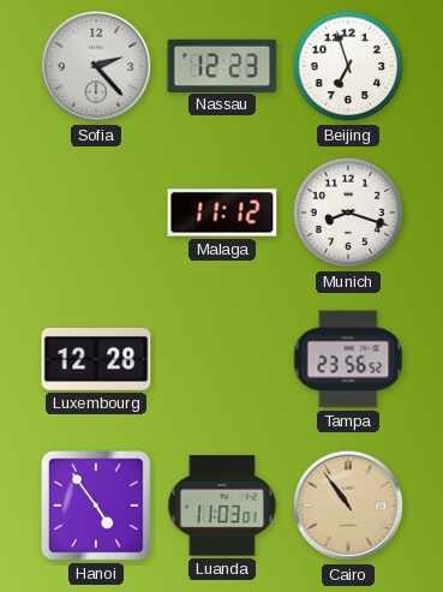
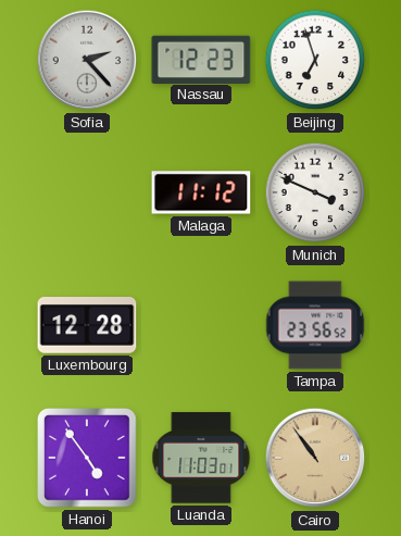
Munich: 8:18 -> 3:49 (315, 192)
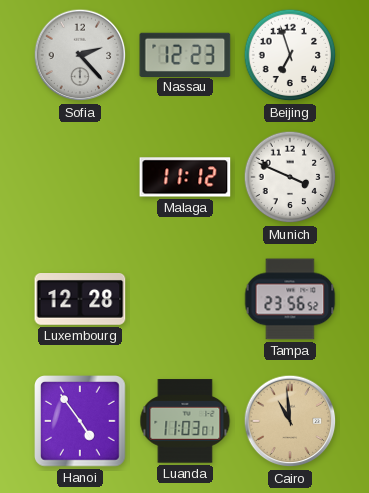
Cairo: 10:54 -> 10:59 (290, 421)
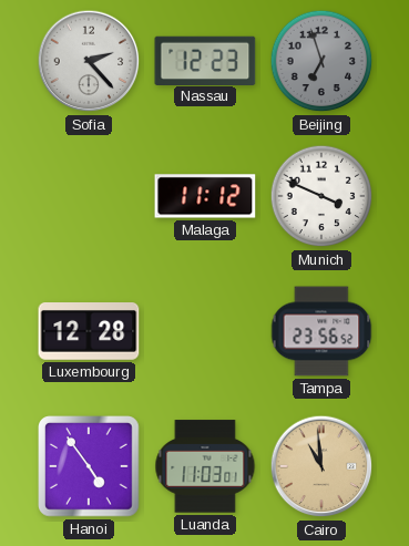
Beijing dial: white -> grey (321, 61)
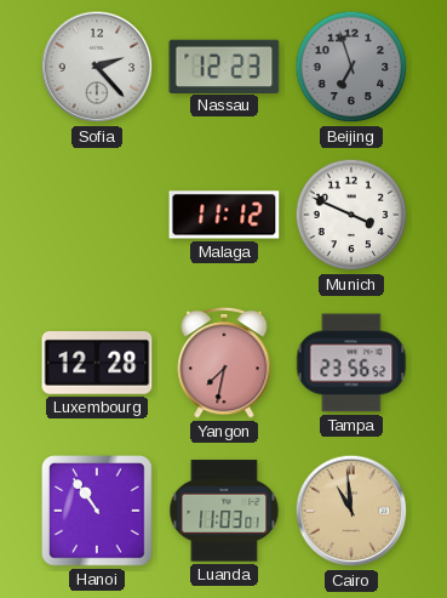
Yangon: none -> 7:32 (224, 363)
Hanoi: 4:54 -> 10:54 (98, 512)
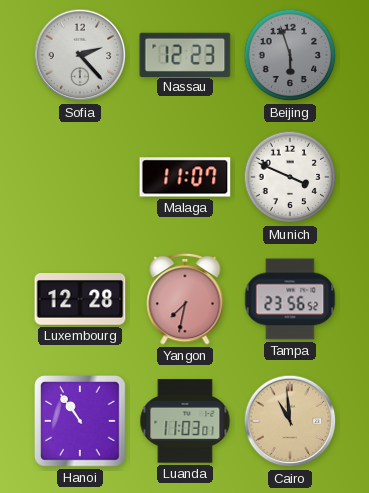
Beijing: 6:57 -> 5:57 (290, 55)
Malaga: 11:12 -> 11:07 (185, 177)
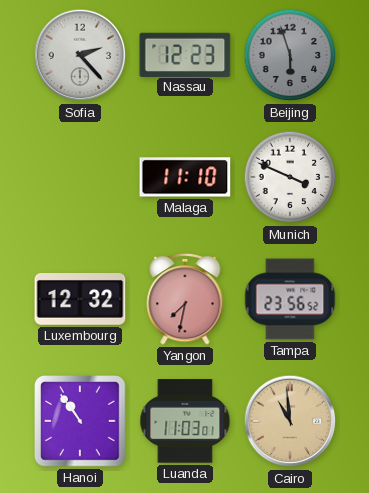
Malaga: 11:07 -> 11:10 (185, 177)
Luxembourg: 12:28 -> 12:32 (80, 300)
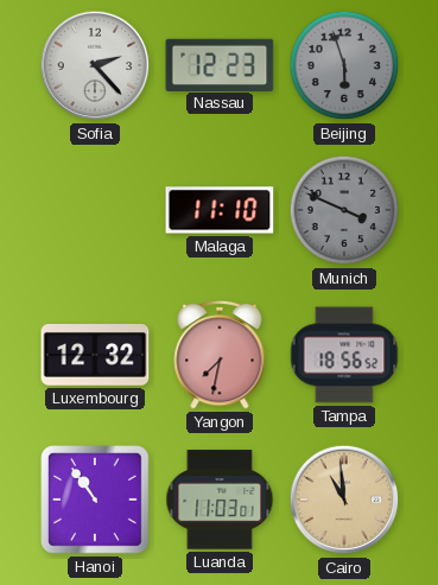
Munich dial: white -> grey (344, 210)
Tampa: 23:56 -> 18:56 (344, 355)
